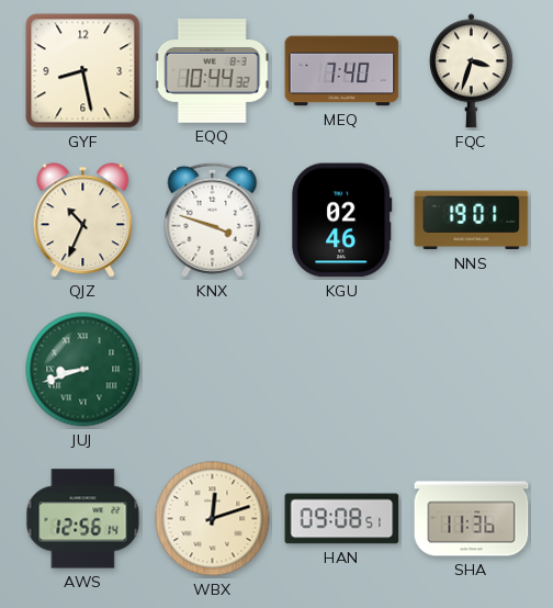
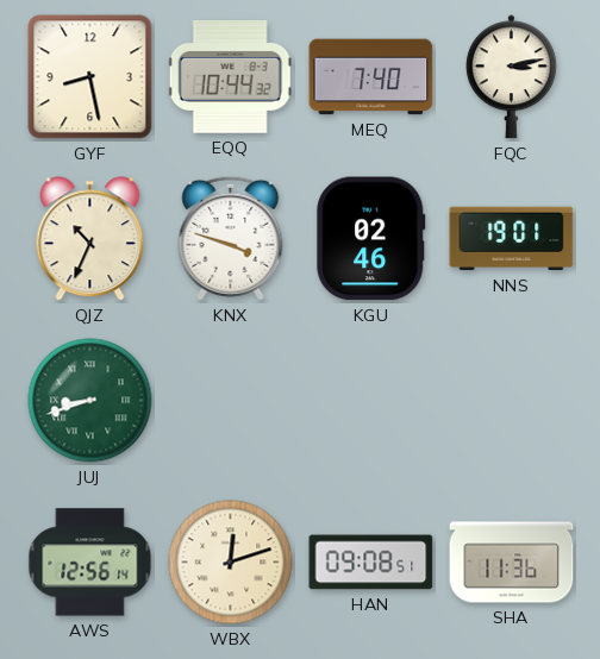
FQC: 3:33 -> 3:13 (511, 77)
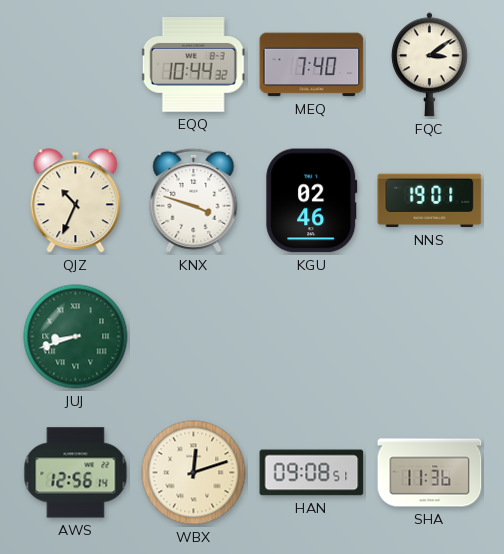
GYF: 8:28 -> none (90, 77)
FQC: 3:13 -> 3:09 (429, 65)
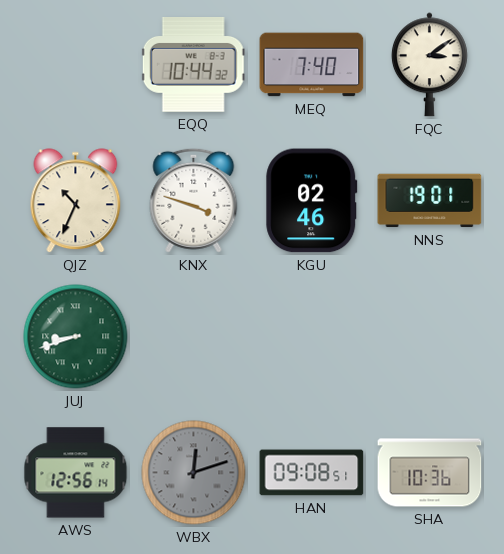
WBX dial: cream -> grey (194, 473)
SHA: 11:36 -> 10:36 (430, 473)
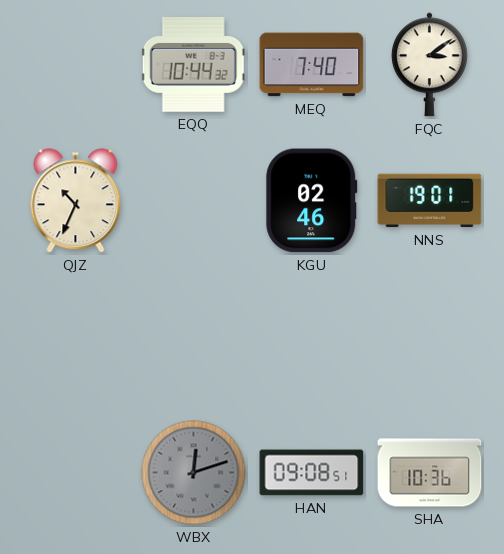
KNX: 3:48 -> none (194, 200)
JUJ: 8:42 -> none (76, 337)
AWS: 12:56 -> none (76, 473)
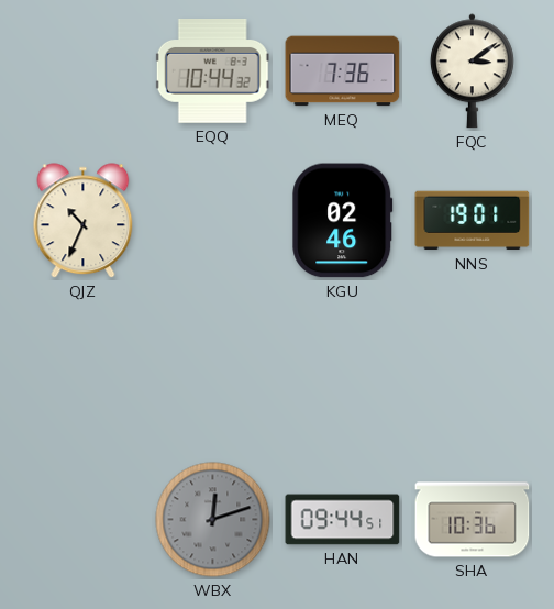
MEQ: 7:40 -> 7:36 (343, 71)
HAN: 09:08 -> 09:44 (343, 520)
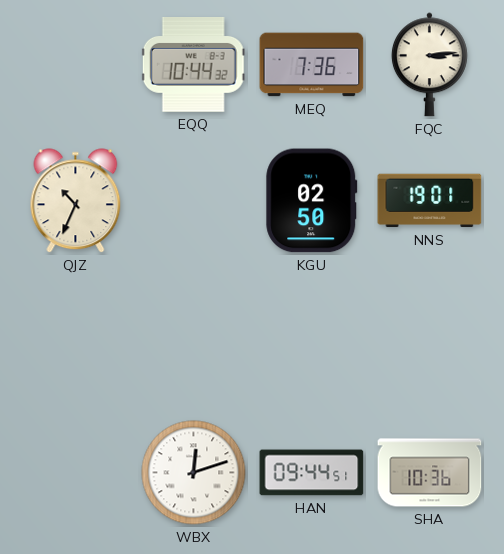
FQC: 3:09 -> 3:14 (429, 65)
KGU: 02:46 -> 02:50 (312, 201)
WBX dial: grey -> white (194, 473)
